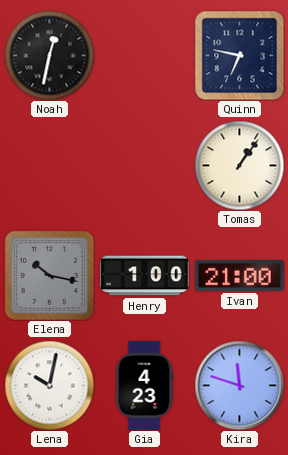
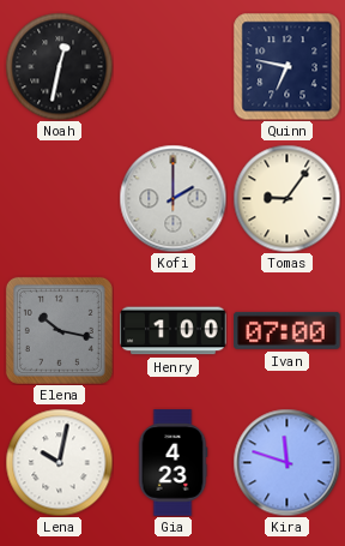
Kofi: none -> 2:00 (172, 198)
Tomas: 1:06 -> 9:06 (286, 198)
Ivan: 21:00 -> 07:00 (287, 330)
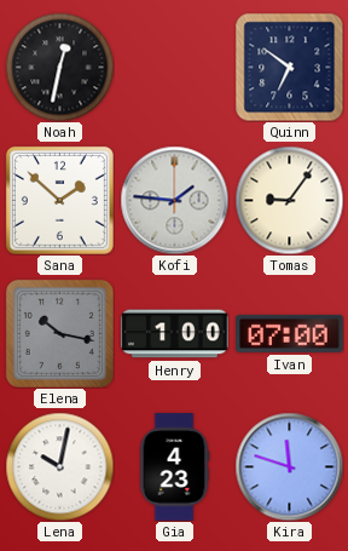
Quinn: 6:47 -> 6:51 (289, 67)
Sana: none -> 1:52 (59, 200)
Kofi: 2:00 -> 1:46 (174, 200)
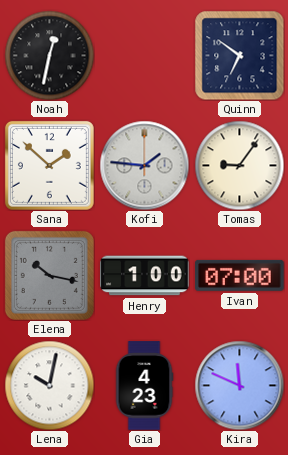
Kira: 11:48 -> 11:49 (239, 385)
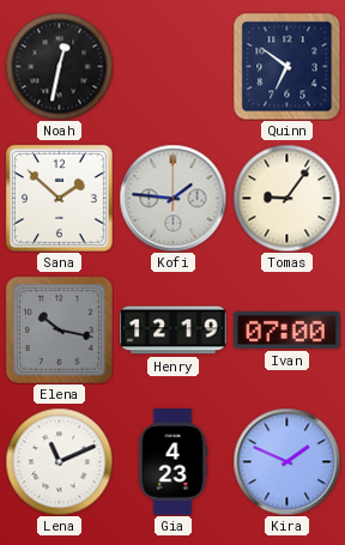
Henry: 1:00 -> 12:19 (174, 331)
Lena: 10:02 -> 11:11 (59, 461)
Kira: 11:49 -> 1:49 (286, 461)
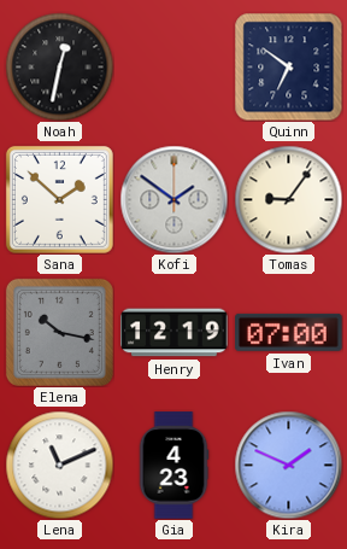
Kofi: 1:46 -> 1:51 (173, 199)
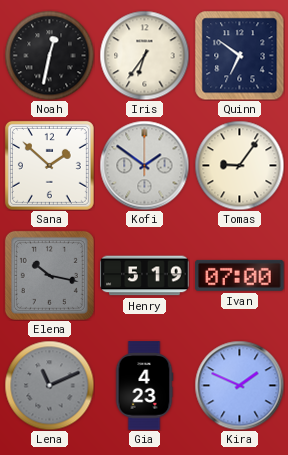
Iris: none -> 6:36 (144, 55)
Henry: 12:19 -> 5:19 (145, 276)
Lena dial: white -> grey (49, 385)
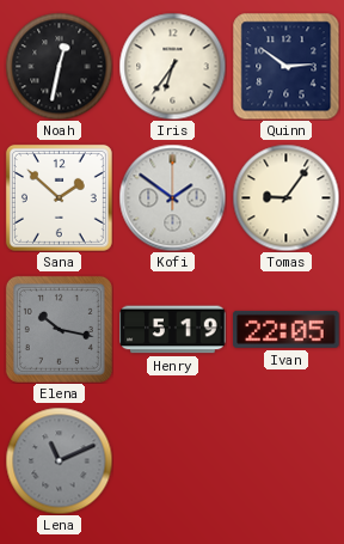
Quinn: 6:51 -> 2:51 (285, 66)
Ivan: 07:00 -> 22:05 (287, 329)
Gia: 4:23 -> none (144, 386)
Kira: 1:49 -> none (239, 385)
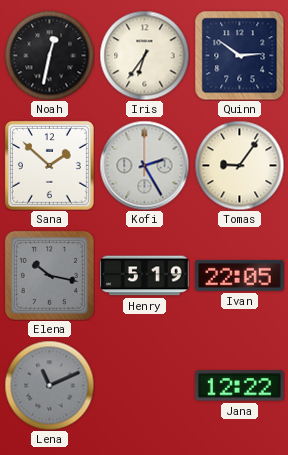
Kofi: 1:51 -> 2:25 (144, 165)
Jana: none -> 12:22 (240, 386)
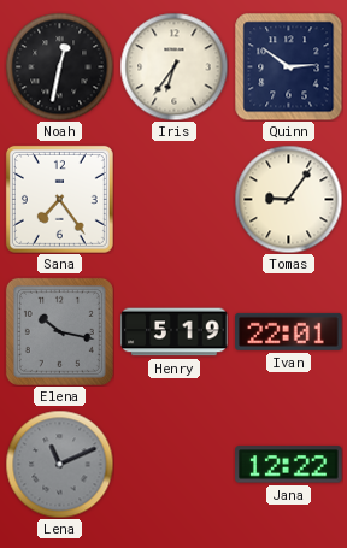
Sana: 1:52 -> 7:24 (59, 199)
Kofi: 2:25 -> none (144, 165)
Ivan: 22:05 -> 22:01 (289, 331)
